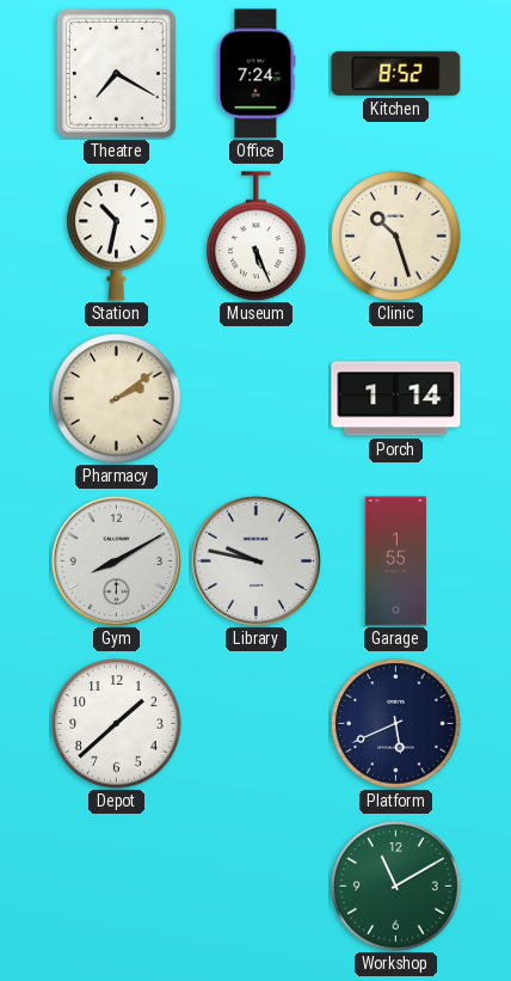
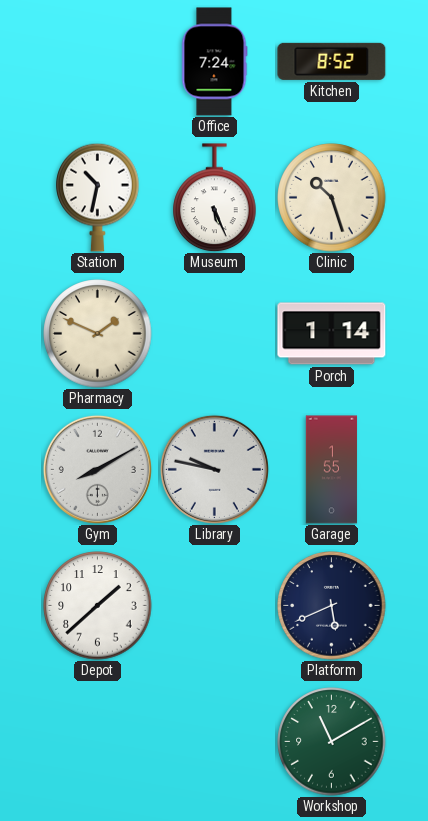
Theatre: 7:20 -> none (116, 73)
Pharmacy: 2:09 -> 1:49 (98, 334)
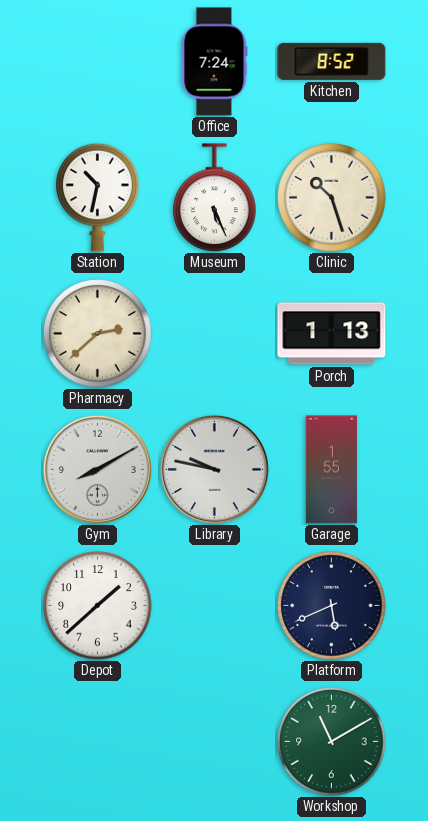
Pharmacy: 1:49 -> 2:38 (98, 334)
Porch: 1:14 -> 1:13 (332, 334)
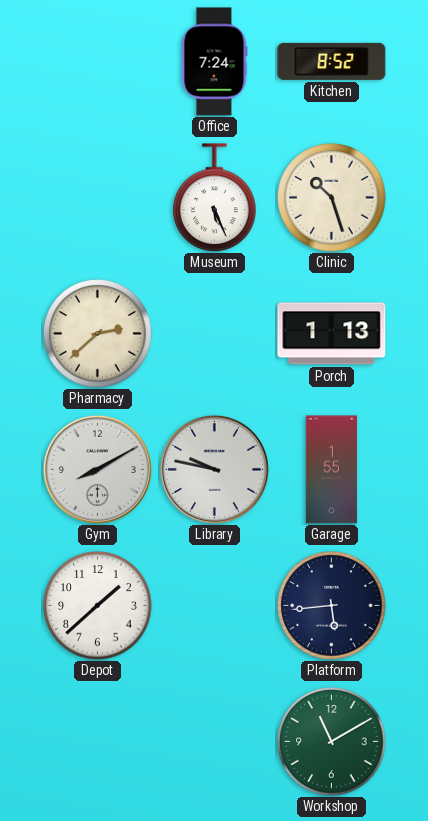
Station: 10:32 -> none (98, 197)
Platform: 5:41 -> 5:44 (332, 606)
